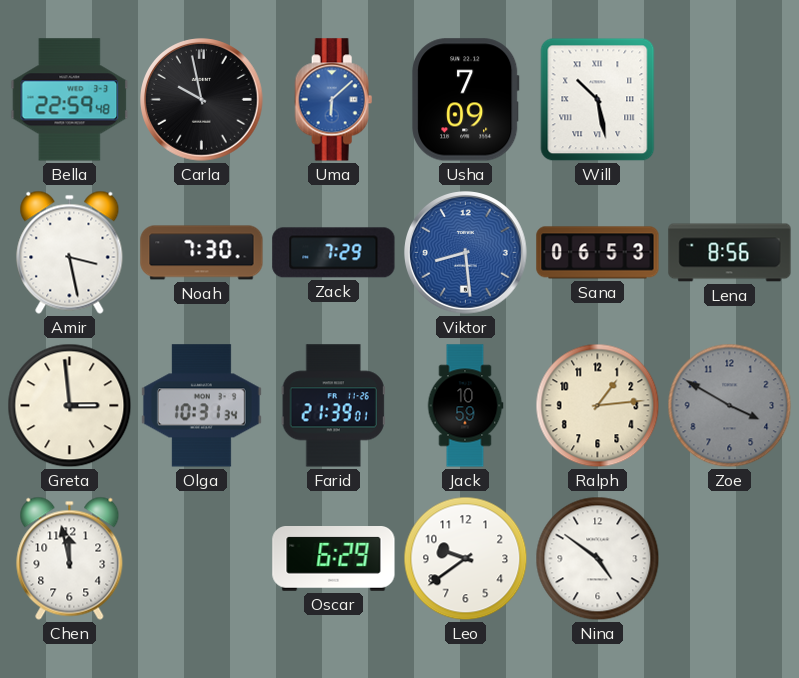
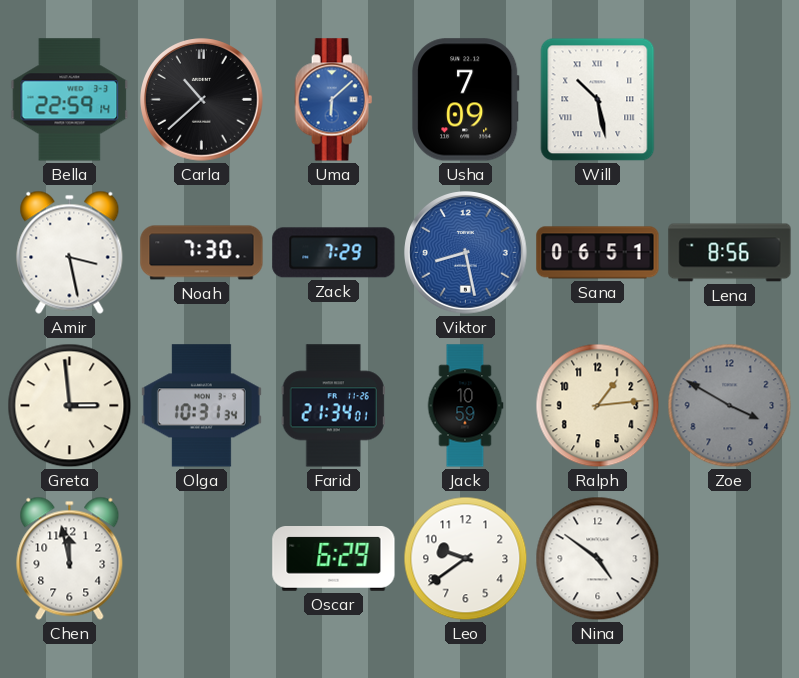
Bella: 22:59:48 -> 22:59:14 (70, 100)
Carla: 9:58 -> 10:38 (202, 100)
Viktor: 8:29 -> 8:28 (466, 253)
Sana: 06:53 -> 06:51 (598, 253)
Farid: 21:39 -> 21:34 (333, 406)
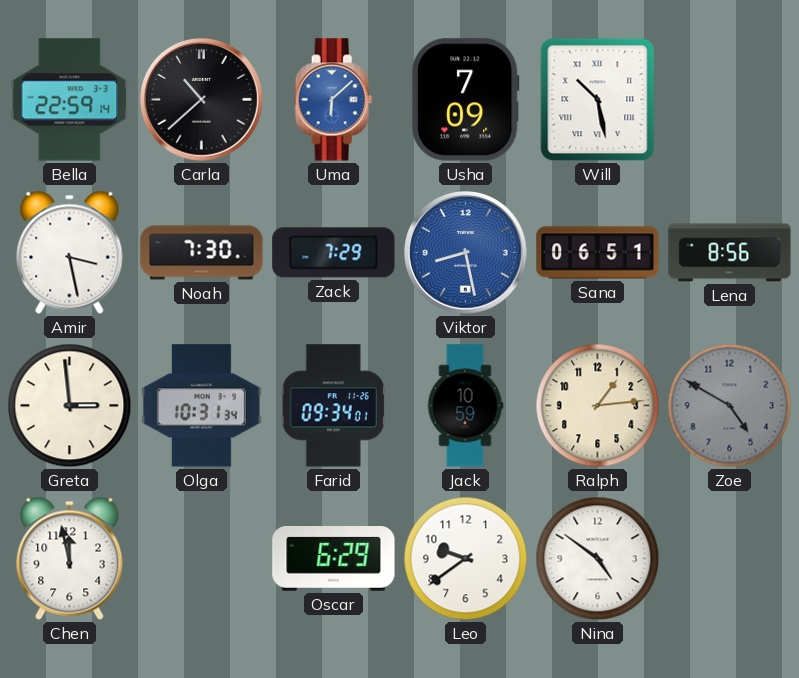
Farid: 21:34 -> 09:34 (333, 406)
Zoe: 3:50 -> 4:50 (730, 406)
